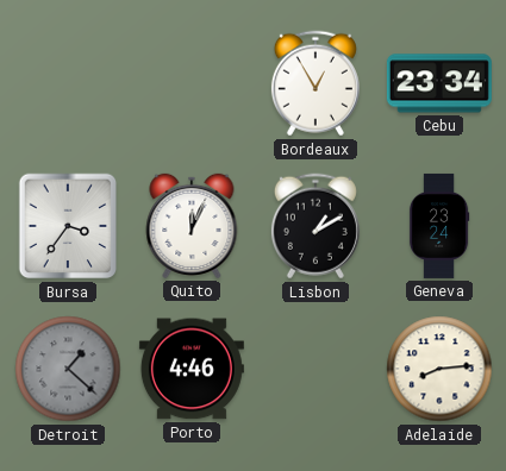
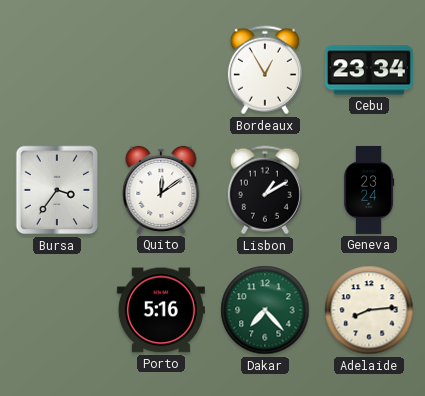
Quito: 12:04 -> 12:09 (161, 190)
Detroit: 1:22 -> none (68, 369)
Porto: 4:46 -> 5:16 (161, 310)
Dakar: none -> 7:23 (265, 310)
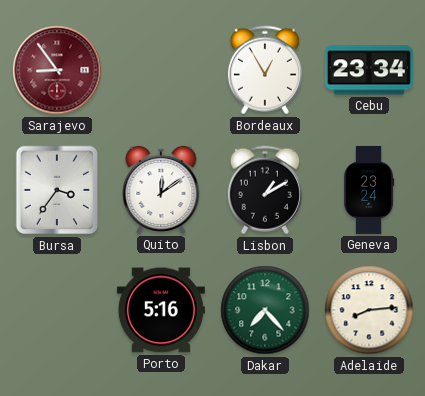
Sarajevo: none -> 8:54 (57, 70)
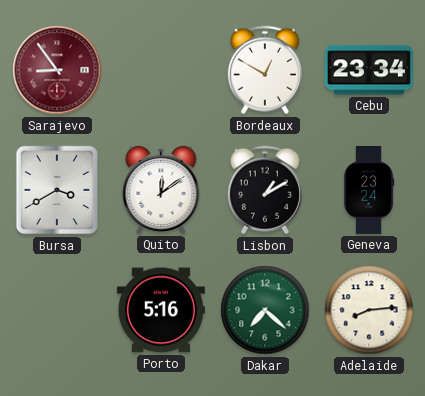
Bordeaux: 12:55 -> 12:50 (265, 70)
Bursa: 3:36 -> 3:40 (57, 190)
Dakar: 7:23 -> 7:22 (265, 310)
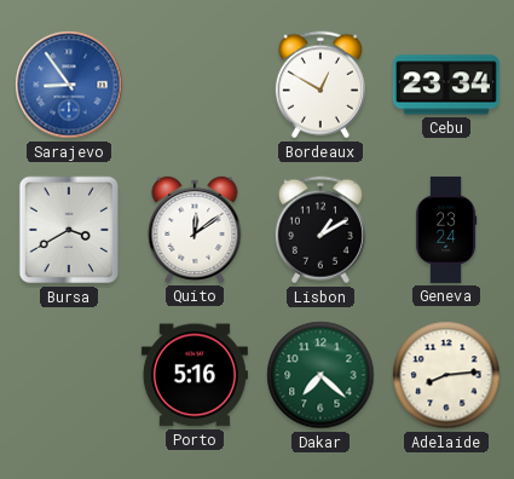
Sarajevo dial: burgundy -> blue (69, 85)
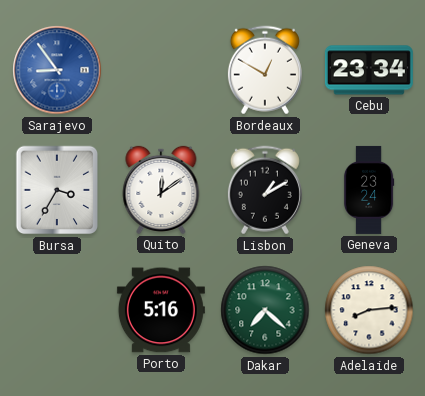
Bursa: 3:40 -> 3:35 (57, 190)
